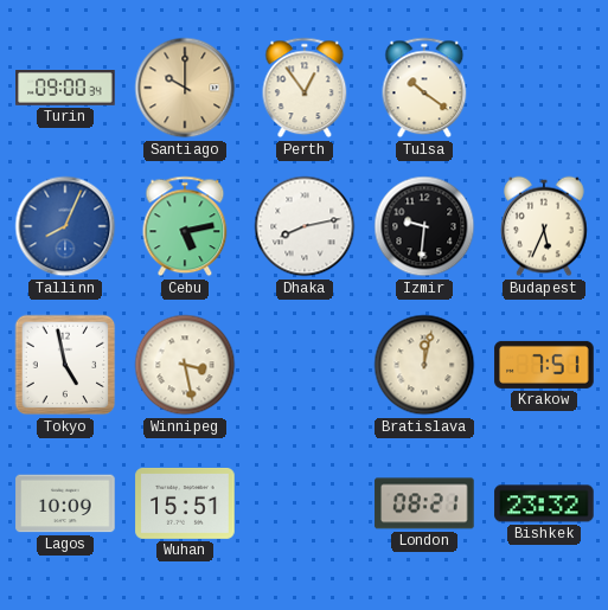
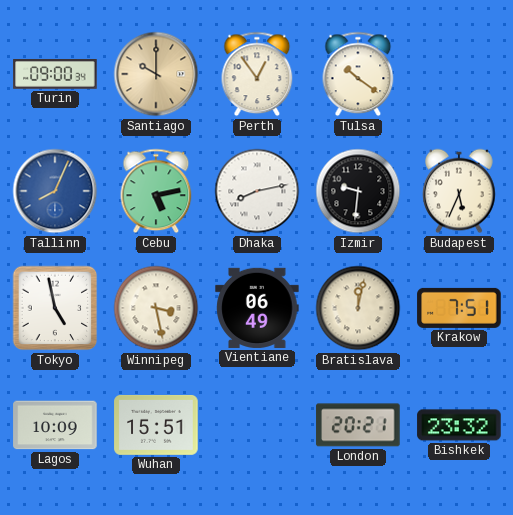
Vientiane: none -> 06:49 (257, 308)
London: 08:21 -> 20:21 (358, 425)
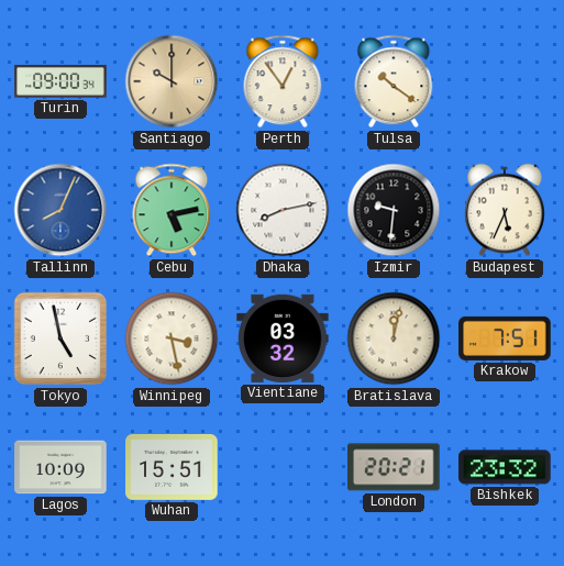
Vientiane: 06:49 -> 03:32 (283, 339)
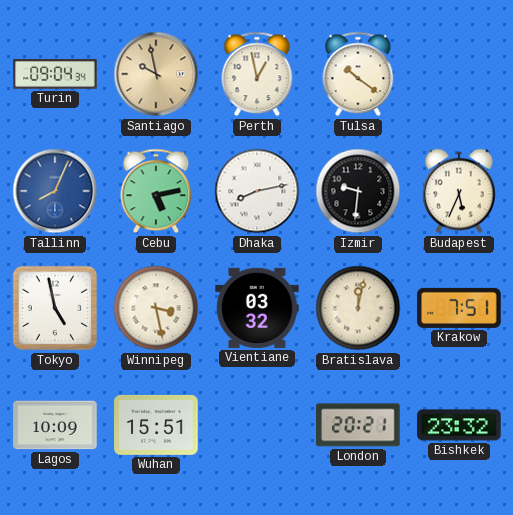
Turin: 09:00 -> 09:04 (55, 75)
Santiago: 10:00 -> 9:58 (156, 74)
Perth: 12:54 -> 12:58 (257, 74)
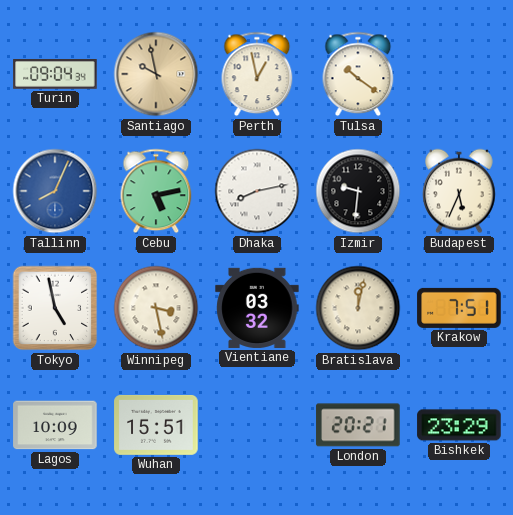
Bishkek: 23:32 -> 23:29 (459, 425)
